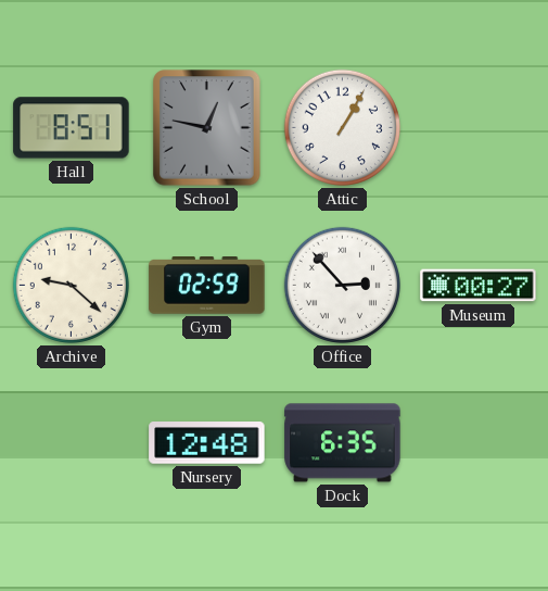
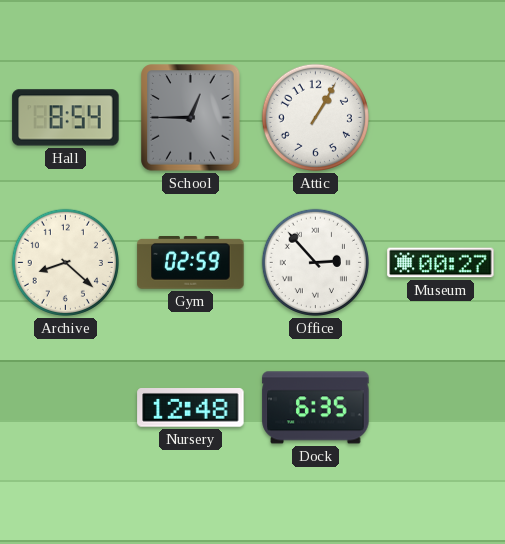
Hall: 8:51 -> 8:54 (66, 118)
School: 12:47 -> 12:45 (191, 118)
Archive: 9:22 -> 8:22 (65, 262)
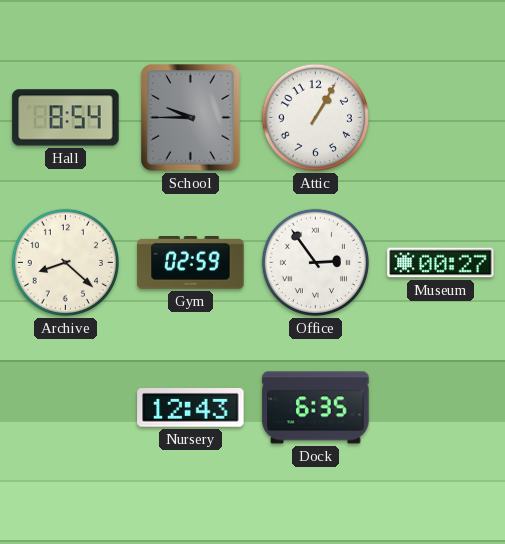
School: 12:45 -> 9:45 (191, 118)
Office: 2:53 -> 2:54 (315, 262)
Nursery: 12:48 -> 12:43 (191, 408)
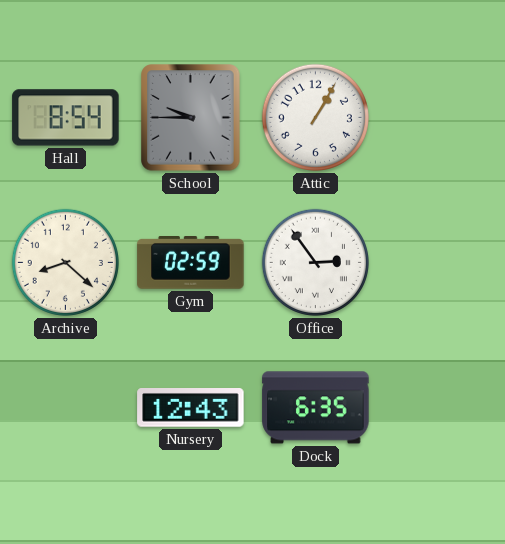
Museum: 00:27 -> none (441, 263)
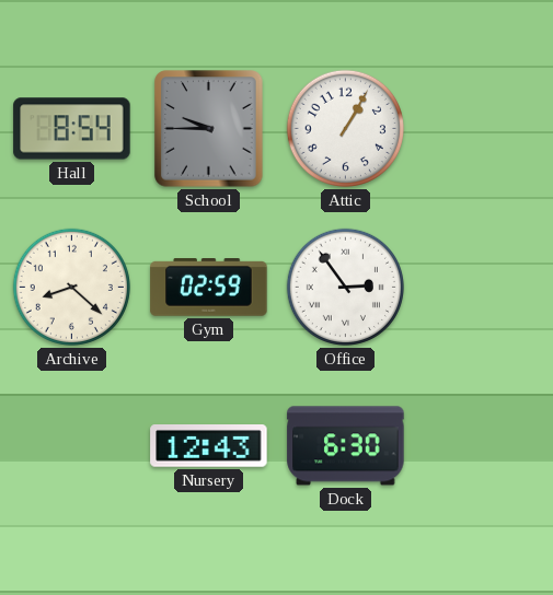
Dock: 6:35 -> 6:30 (346, 446)
